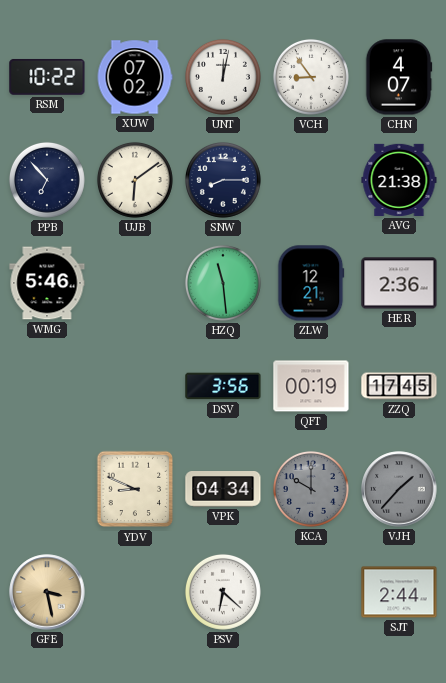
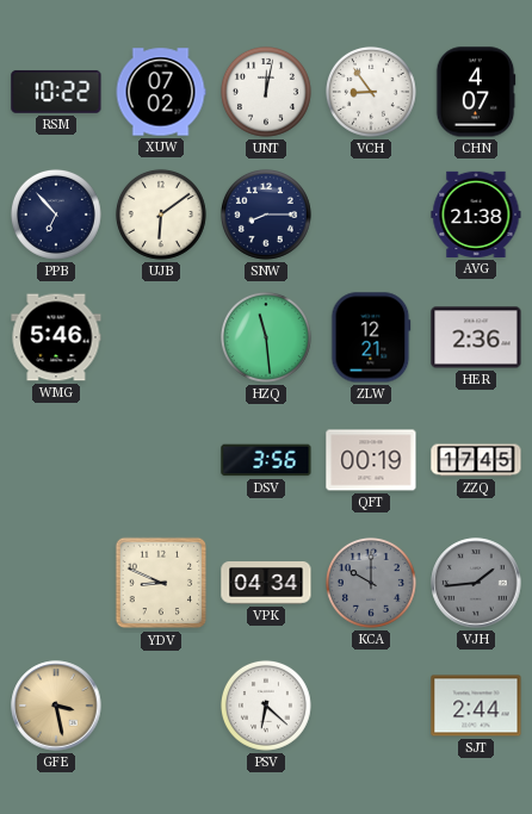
VJH: 1:37 -> 1:44 (476, 583)
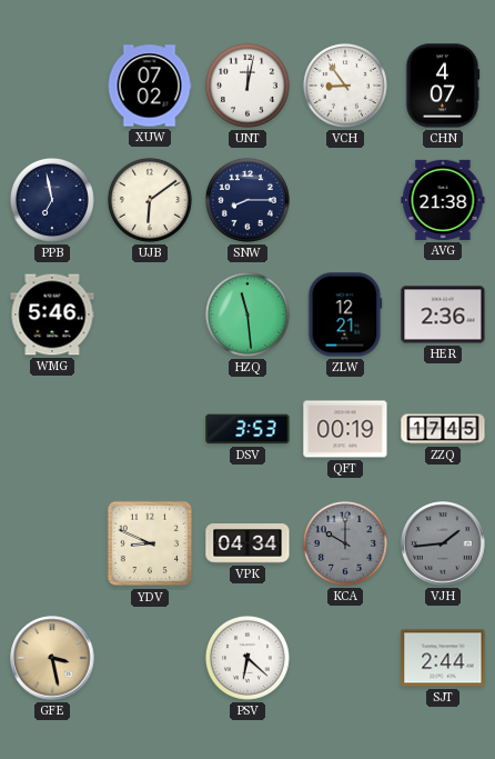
RSM: 10:22 -> none (56, 92)
PPB: 6:53 -> 6:58 (52, 200)
DSV: 3:56 -> 3:53 (247, 429)
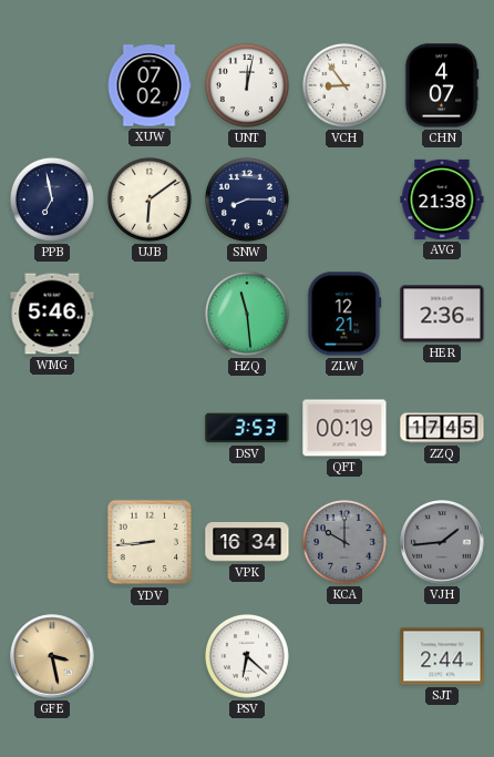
YDV: 8:49 -> 8:44 (150, 542)
VPK: 04:34 -> 16:34 (247, 543)
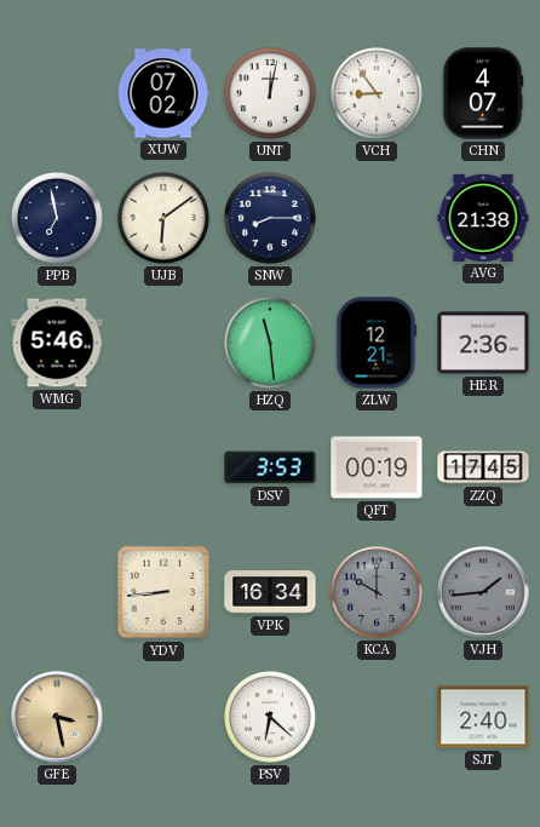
SJT: 2:44 -> 2:40 (483, 717)
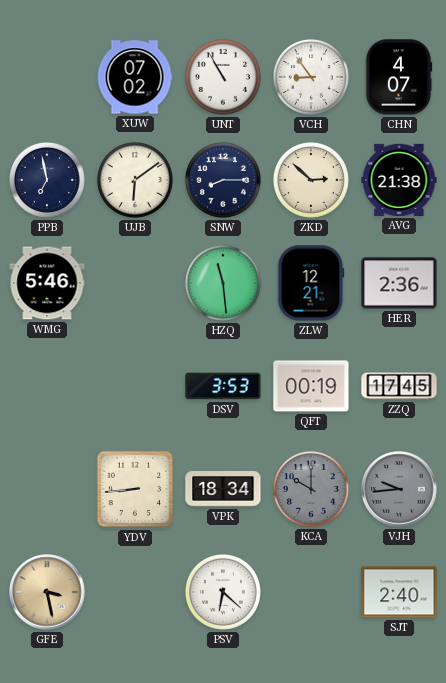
UNT: 12:02 -> 10:55 (223, 77)
ZKD: none -> 2:52 (311, 180)
VPK: 16:34 -> 18:34 (223, 490)
VJH: 1:44 -> 9:44 (399, 489)
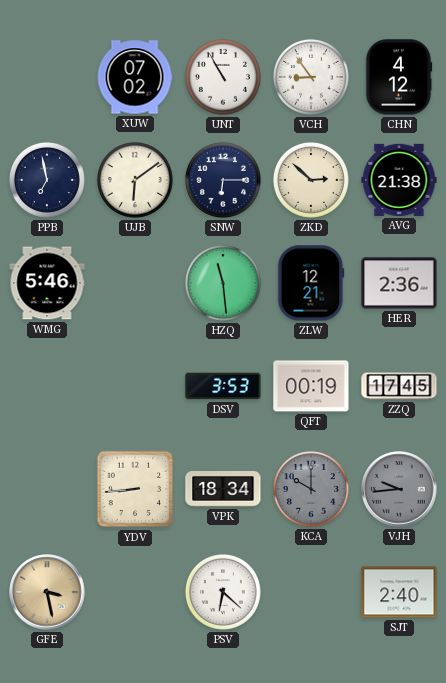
CHN: 4:07 -> 4:12 (399, 77)
SNW: 8:15 -> 6:15 (223, 180)
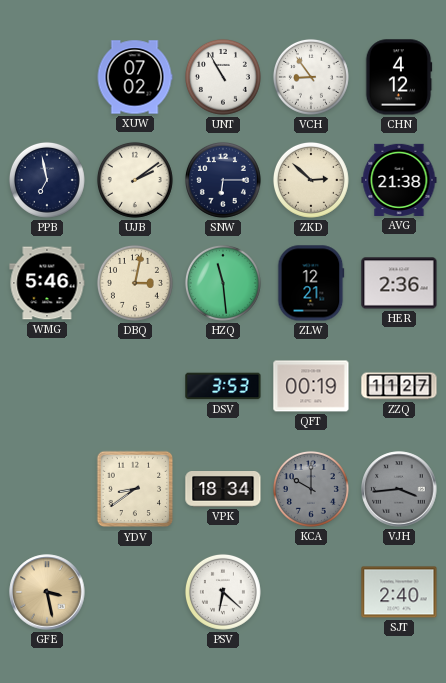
UJB: 6:09 -> 2:09 (135, 180)
DBQ: none -> 3:02 (135, 283)
ZZQ: 17:45 -> 11:27 (399, 386)
YDV: 8:44 -> 8:39 (135, 489)
VJH: 9:44 -> 3:44 (399, 489)
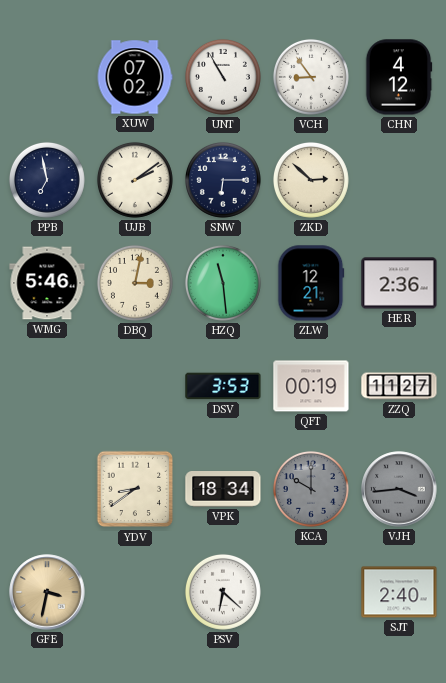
AVG: 21:38 -> none (399, 180)
GFE: 3:28 -> 3:32 (47, 592)
